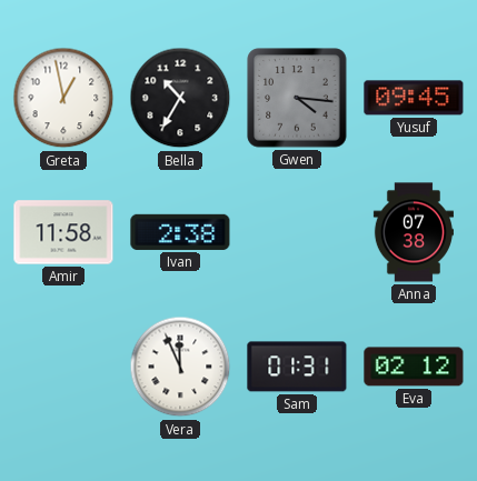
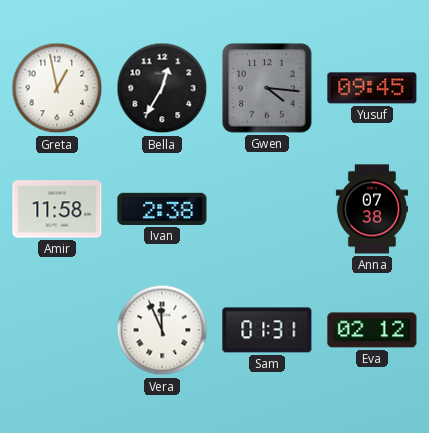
Bella: 10:35 -> 12:35 (162, 88)
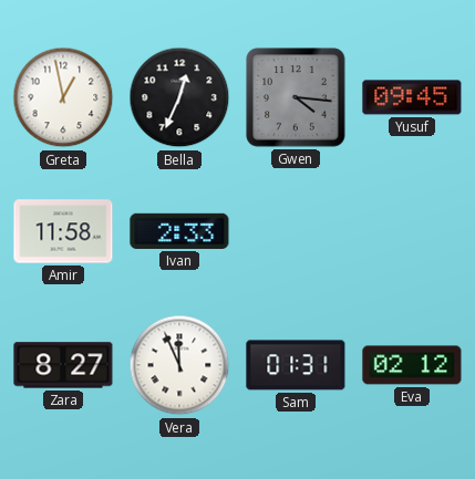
Bella: 12:35 -> 12:34 (179, 97)
Ivan: 2:38 -> 2:33 (179, 231)
Anna: 07:38 -> none (372, 209)
Zara: none -> 8:27 (63, 365)
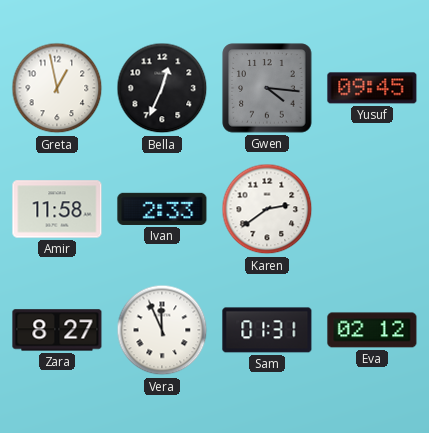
Karen: none -> 2:39 (267, 209)
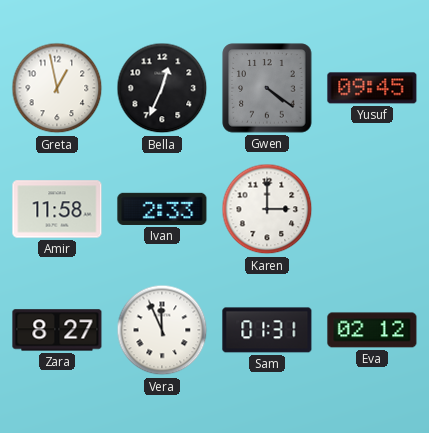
Gwen: 4:16 -> 4:21 (267, 88)
Karen: 2:39 -> 3:00 (267, 209)
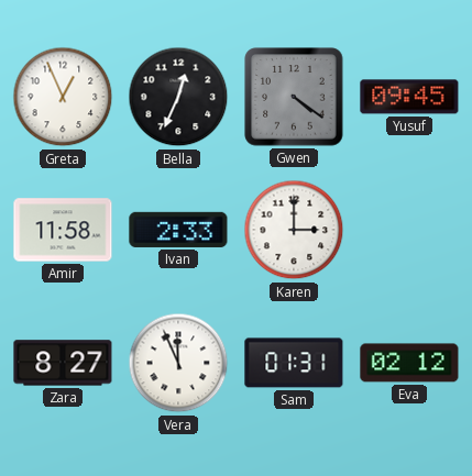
Greta: 12:58 -> 12:56 (63, 97)
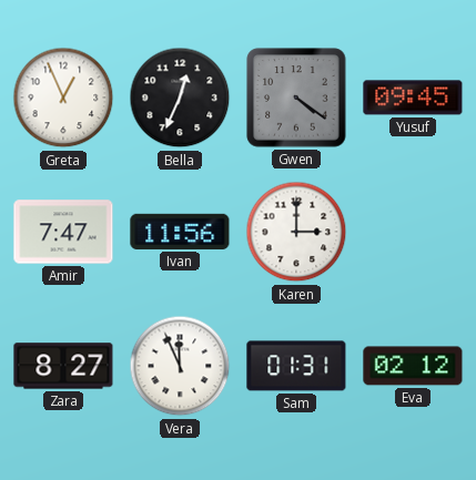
Amir: 11:58 -> 7:47 (63, 232)
Ivan: 2:33 -> 11:56 (180, 232)
